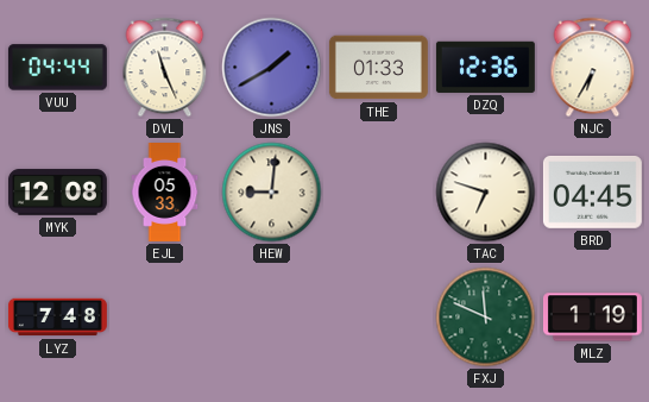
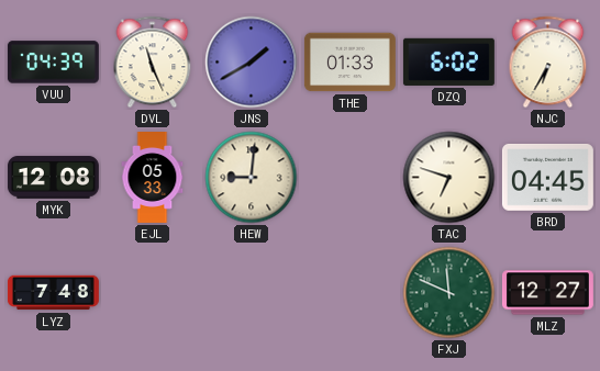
VUU: 04:44 -> 04:39 (53, 63)
DZQ: 12:36 -> 6:02 (448, 61)
MLZ: 1:19 -> 12:27 (547, 293)
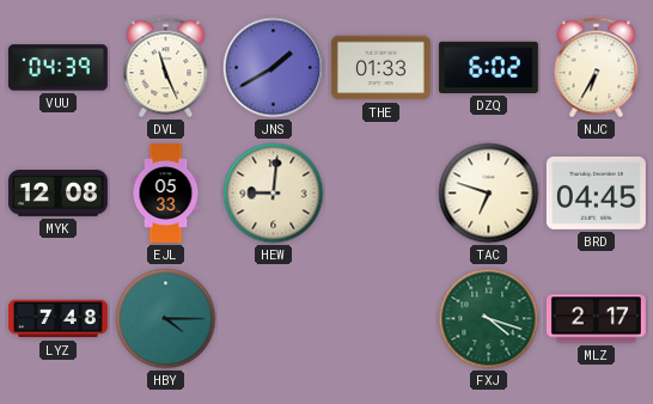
HBY: none -> 4:15 (166, 319)
FXJ: 11:49 -> 4:18 (489, 319)
MLZ: 12:27 -> 2:17 (596, 319)
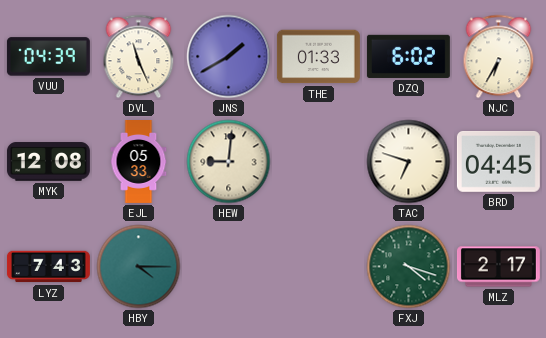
LYZ: 7:48 -> 7:43 (48, 267)
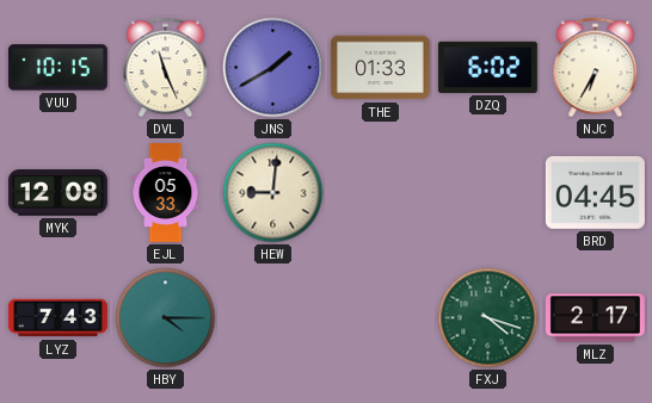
VUU: 04:39 -> 10:15 (57, 68)
TAC: 6:48 -> none (409, 162)
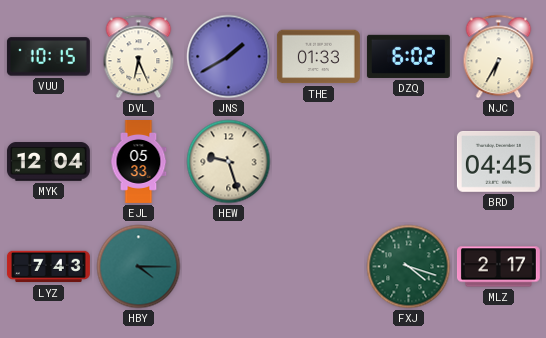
DVL: 11:26 -> 6:26 (139, 57)
MYK: 12:08 -> 12:04 (48, 162)
HEW: 9:01 -> 9:27 (229, 162)
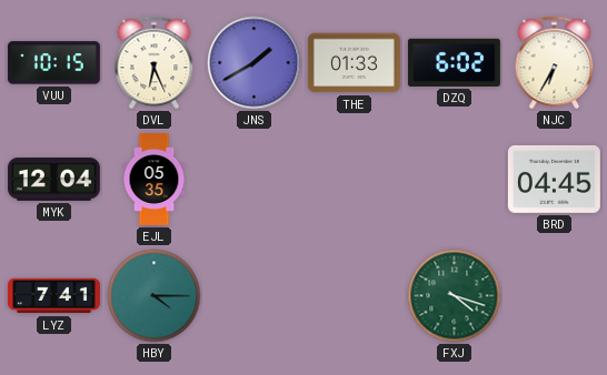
EJL: 05:33 -> 05:35 (155, 180)
HEW: 9:27 -> none (229, 162)
LYZ: 7:43 -> 7:41 (53, 296)
MLZ: 2:17 -> none (498, 267)
